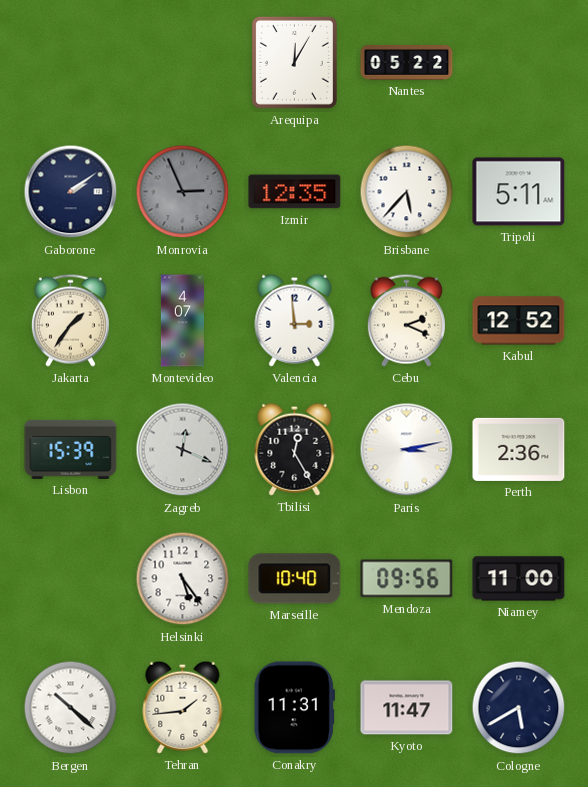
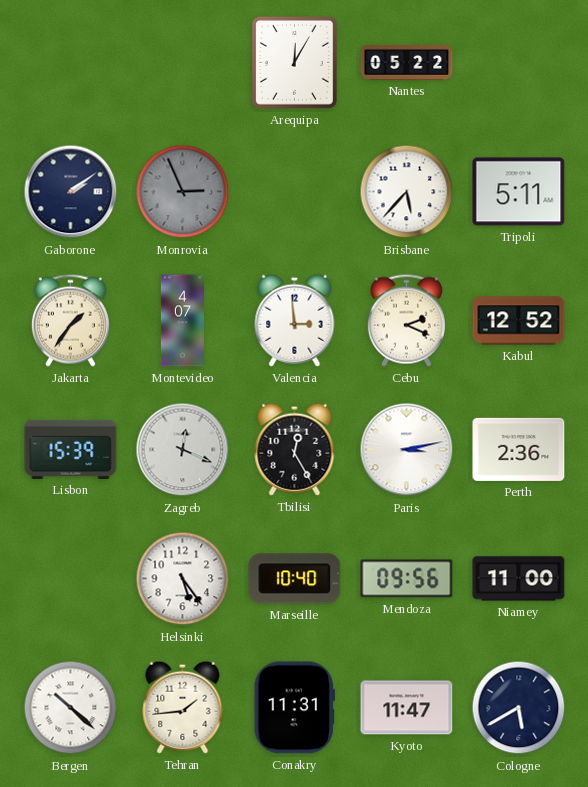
Izmir: 12:35 -> none (295, 192)
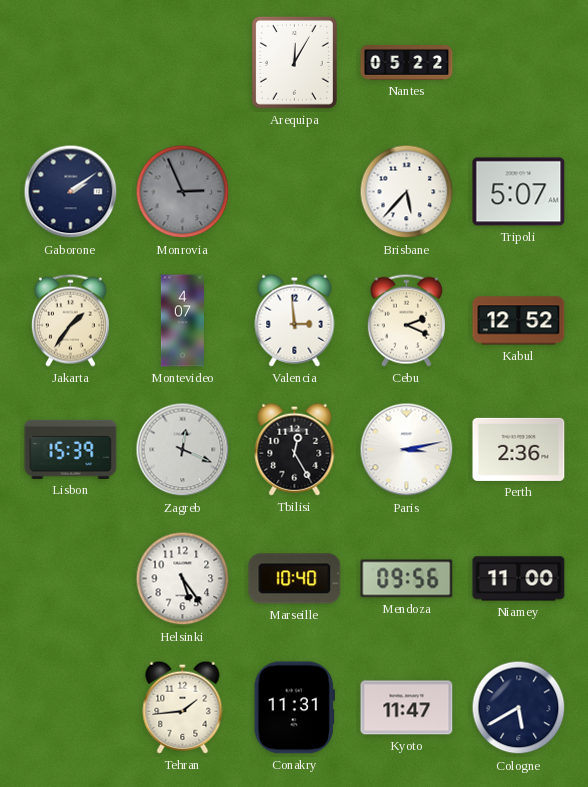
Tripoli: 5:11 -> 5:07 (519, 192)
Bergen: 10:22 -> none (71, 708)
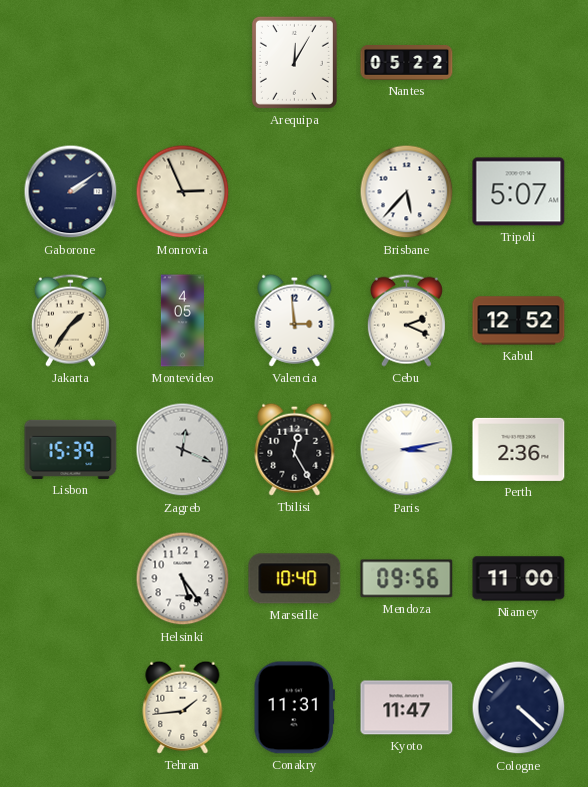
Monrovia dial: grey -> cream (183, 192)
Montevideo: 4:07 -> 4:05 (182, 321)
Cologne: 5:40 -> 4:22 (519, 708)
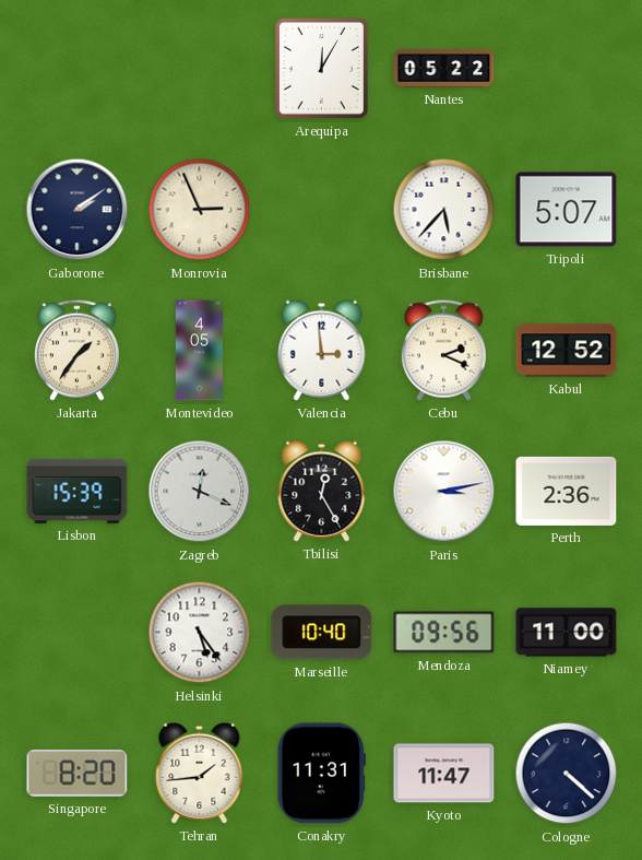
Singapore: none -> 8:20 (78, 773)
